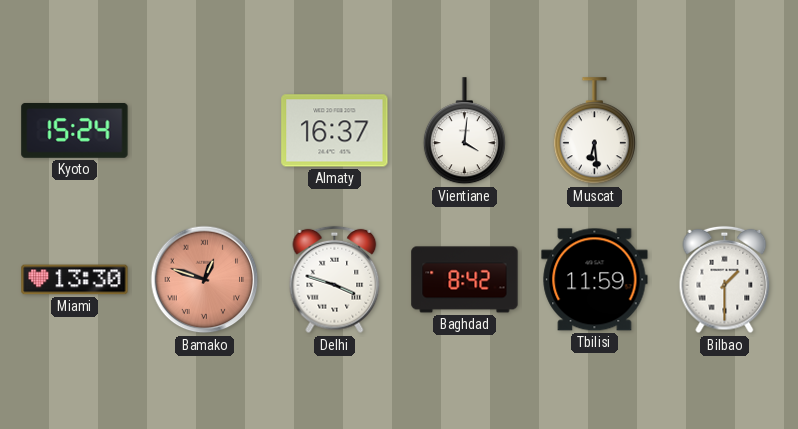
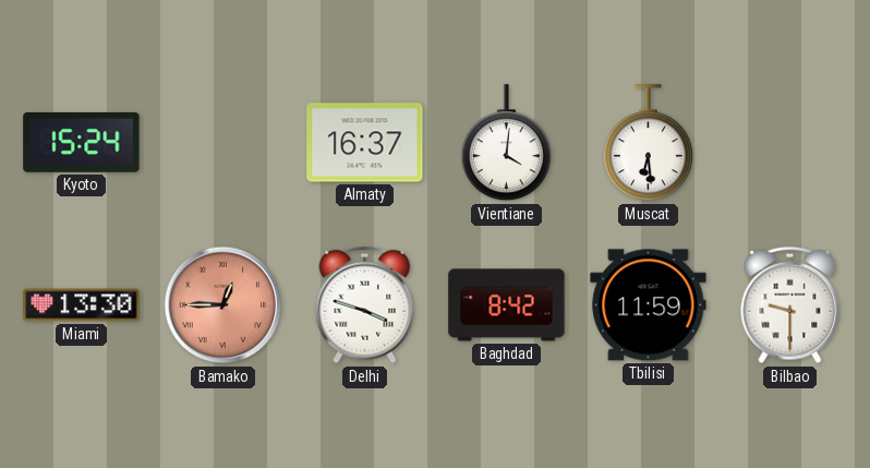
Bamako: 12:48 -> 12:45 (223, 305)
Bilbao: 1:30 -> 9:30 (790, 305)
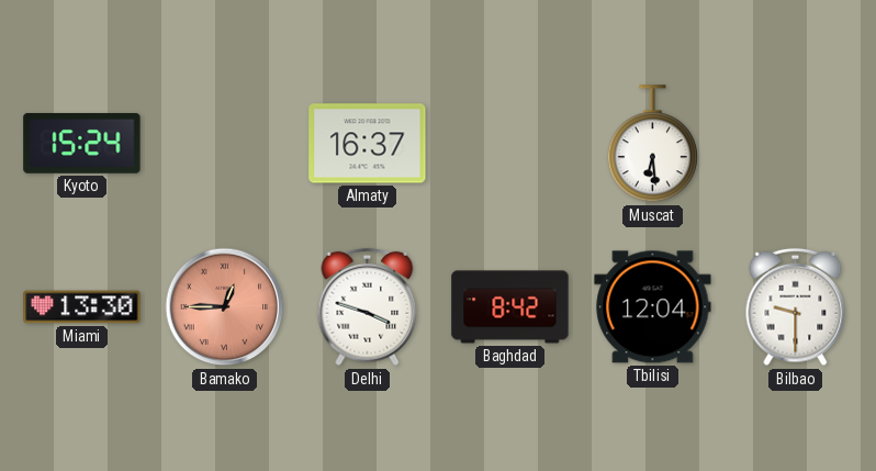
Vientiane: 4:01 -> none (506, 143)
Tbilisi: 11:59 -> 12:04 (653, 307)
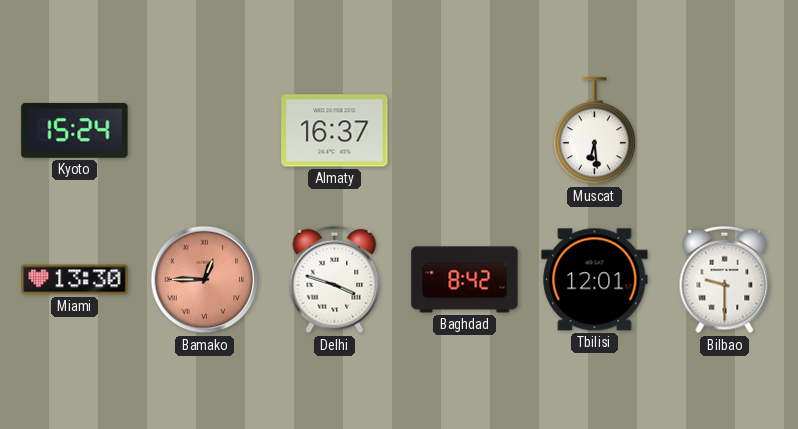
Tbilisi: 12:04 -> 12:01 (595, 280)
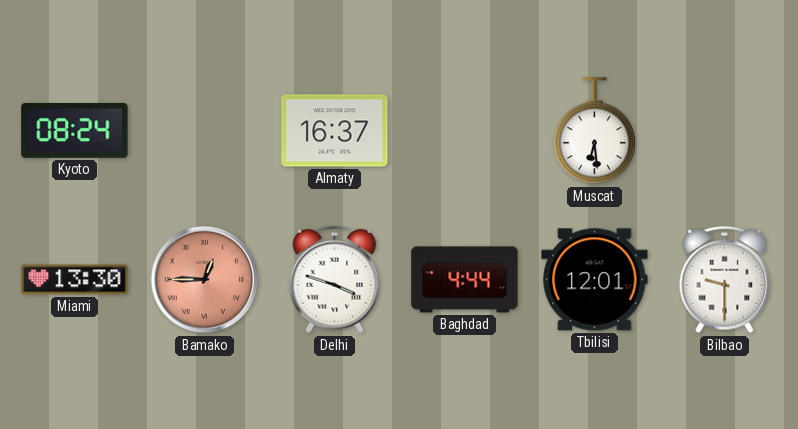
Kyoto: 15:24 -> 08:24 (75, 131)
Baghdad: 8:42 -> 4:44 (465, 280)
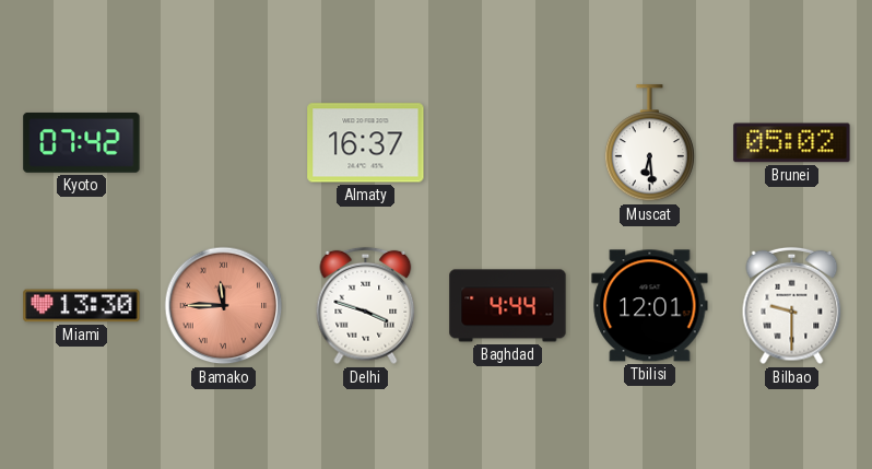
Kyoto: 08:24 -> 07:42 (82, 143)
Brunei: none -> 05:02 (792, 143)
Bamako: 12:45 -> 11:45 (224, 306)
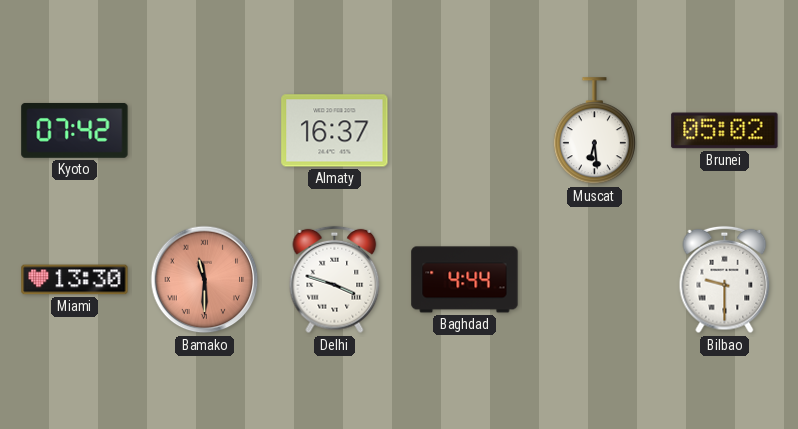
Bamako: 11:45 -> 11:30 (205, 280)
Tbilisi: 12:01 -> none (650, 306)
